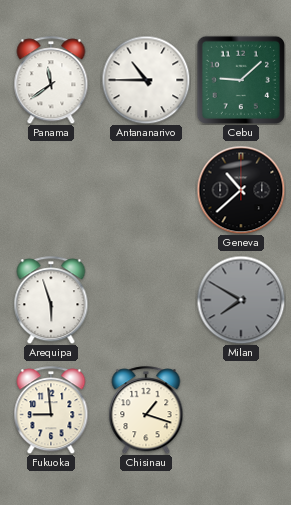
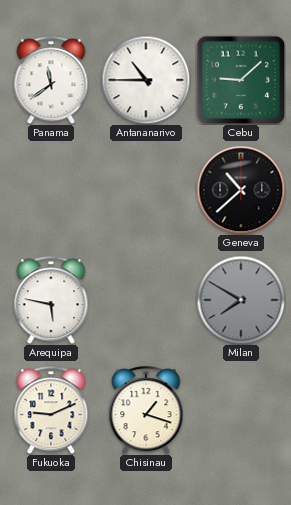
Arequipa: 5:57 -> 5:47 (51, 300)
Fukuoka: 8:59 -> 9:11 (51, 410)
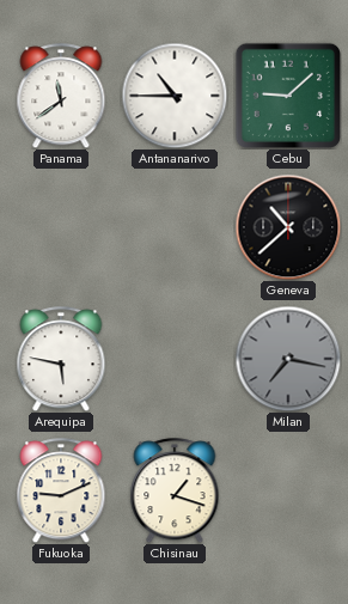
Milan: 7:50 -> 7:17 (288, 359)
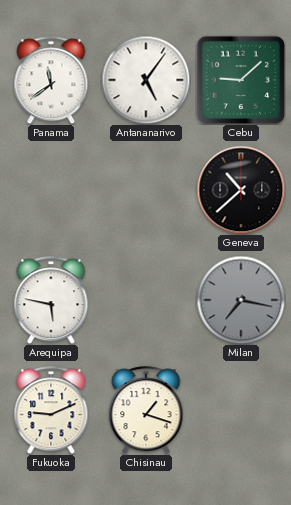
Antananarivo: 10:45 -> 5:06 (146, 80)
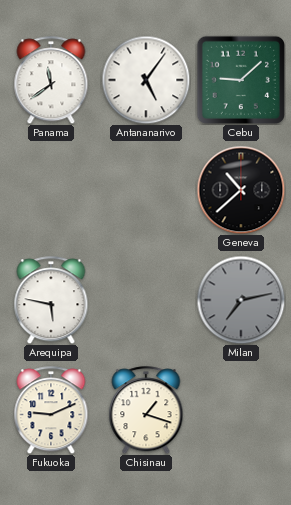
Milan: 7:17 -> 7:13 (241, 300)
